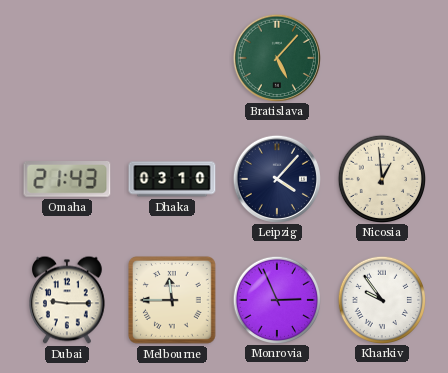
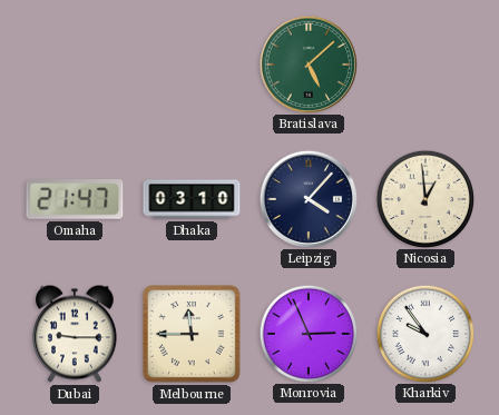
Bratislava: 5:07 -> 5:08 (307, 63)
Omaha: 21:43 -> 21:47 (75, 200)
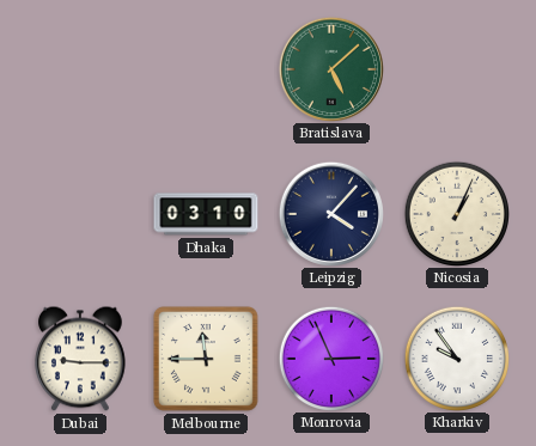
Omaha: 21:47 -> none (75, 200)
Nicosia: 12:59 -> 1:04 (456, 213)
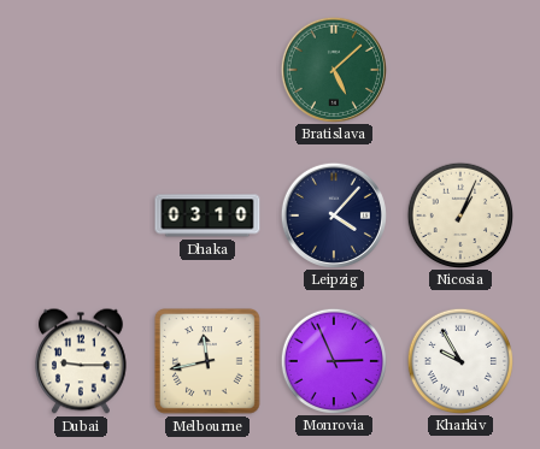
Melbourne: 11:45 -> 11:43 (209, 362)
Kharkiv: 9:54 -> 9:55 (459, 360)
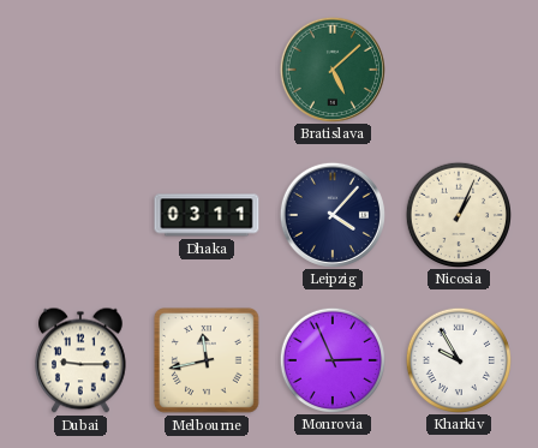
Dhaka: 03:10 -> 03:11 (207, 215)
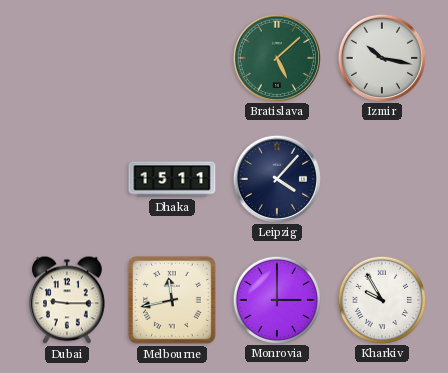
Izmir: none -> 10:17 (381, 57)
Dhaka: 03:11 -> 15:11 (172, 179)
Nicosia: 1:04 -> none (458, 214)
Monrovia: 2:56 -> 3:00 (276, 299)
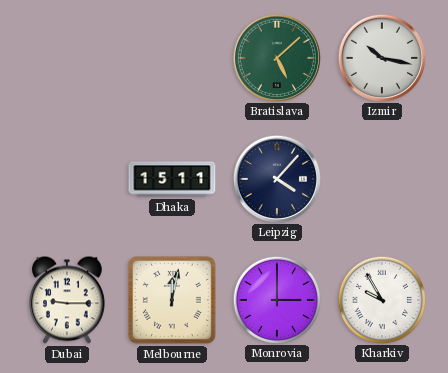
Melbourne: 11:43 -> 12:02 (173, 301)
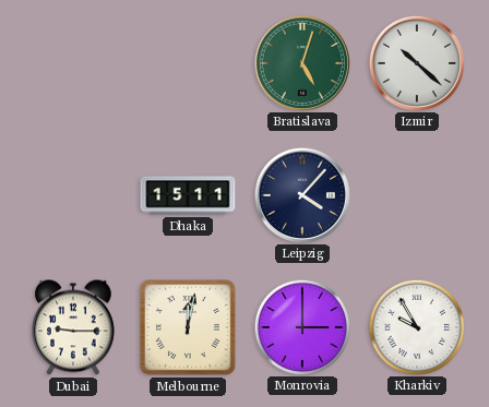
Bratislava: 5:08 -> 5:03 (301, 62)
Izmir: 10:17 -> 10:22 (416, 62)
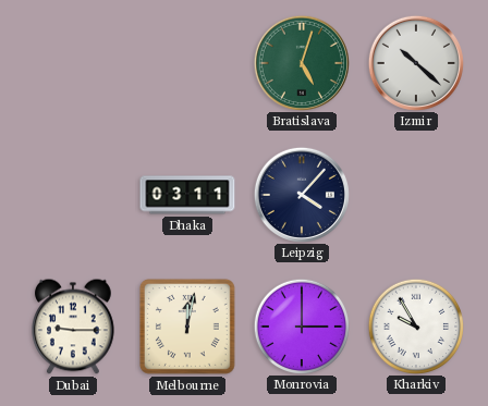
Dhaka: 15:11 -> 03:11 (187, 195)
